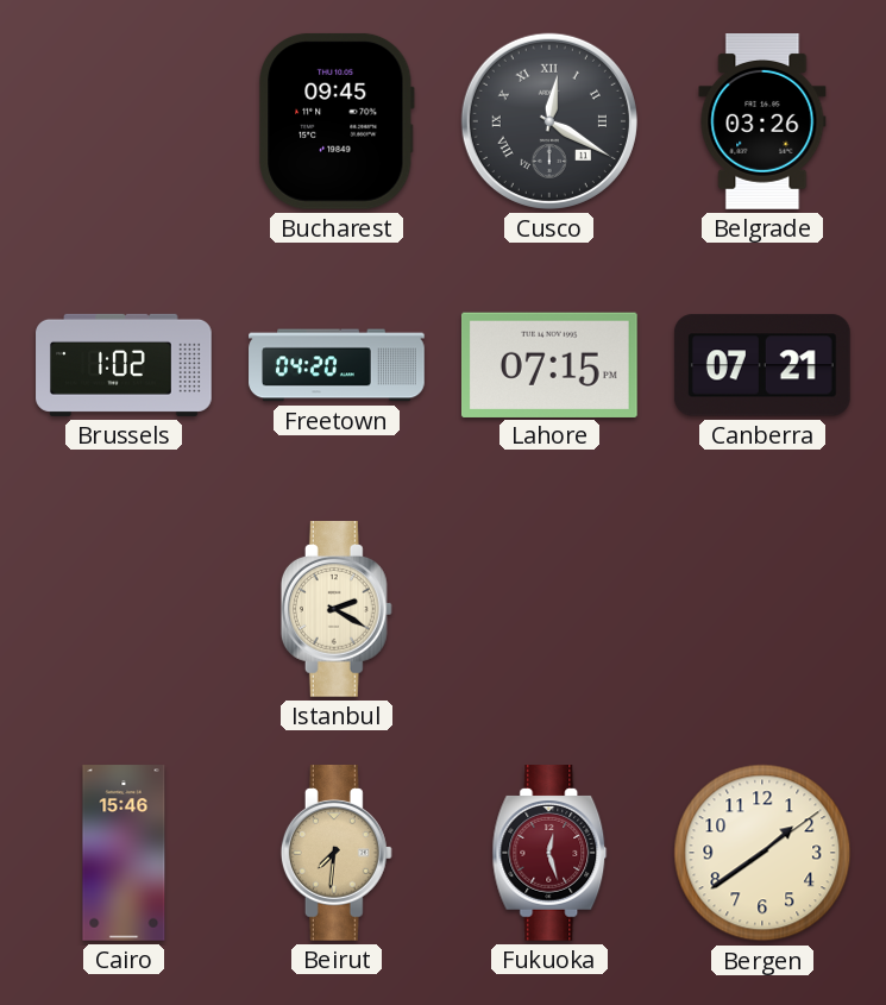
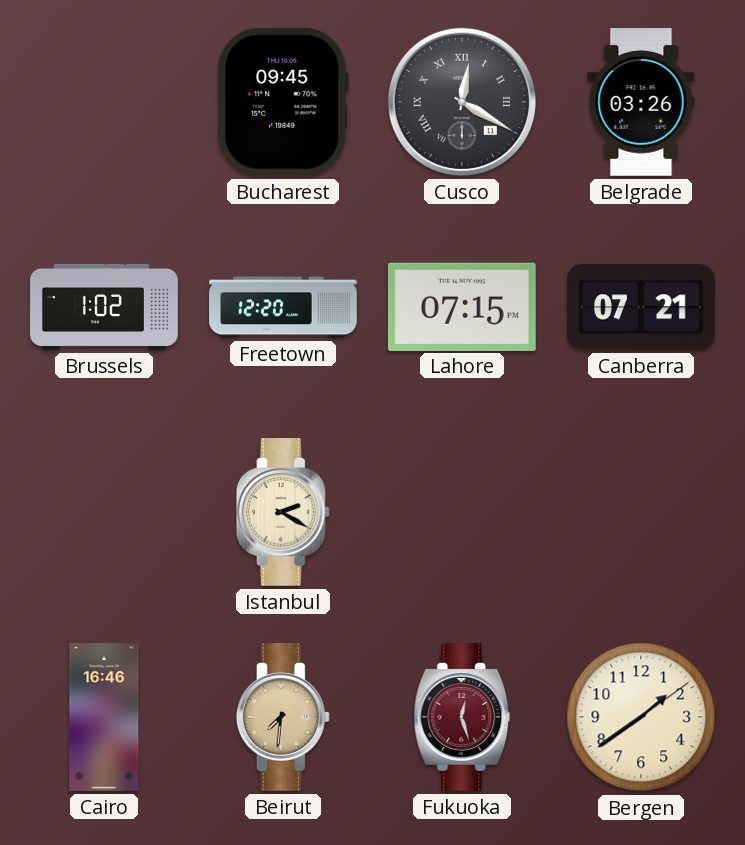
Freetown: 04:20 -> 12:20 (283, 307)
Cairo: 15:46 -> 16:46 (104, 717)
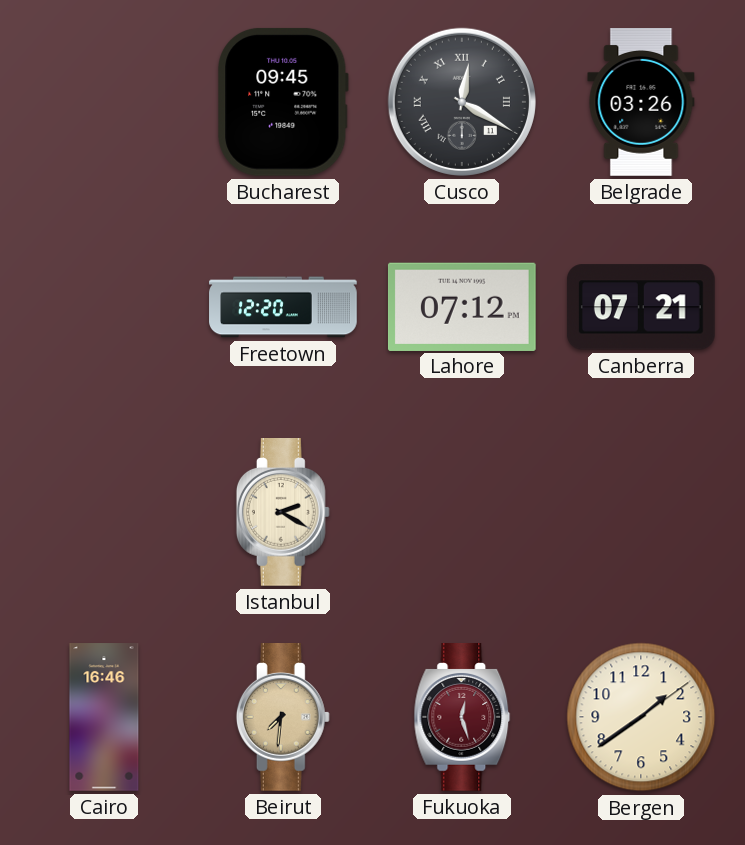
Brussels: 1:02 -> none (104, 307)
Lahore: 07:15 -> 07:12 (462, 306)
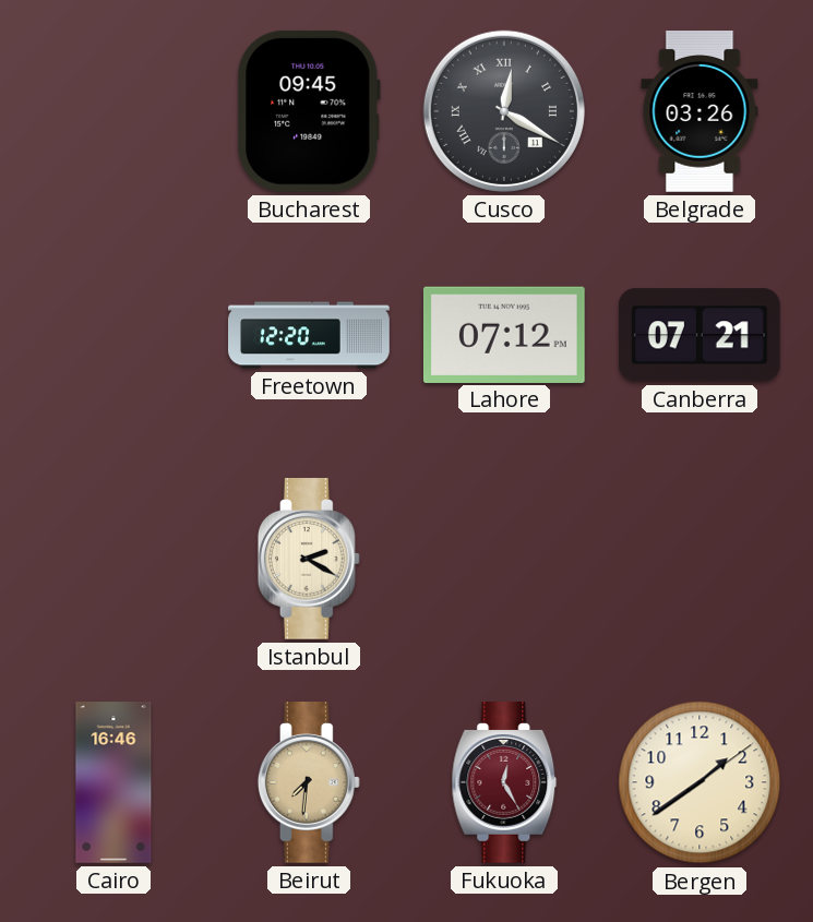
Fukuoka: 12:27 -> 12:25 (504, 783)
